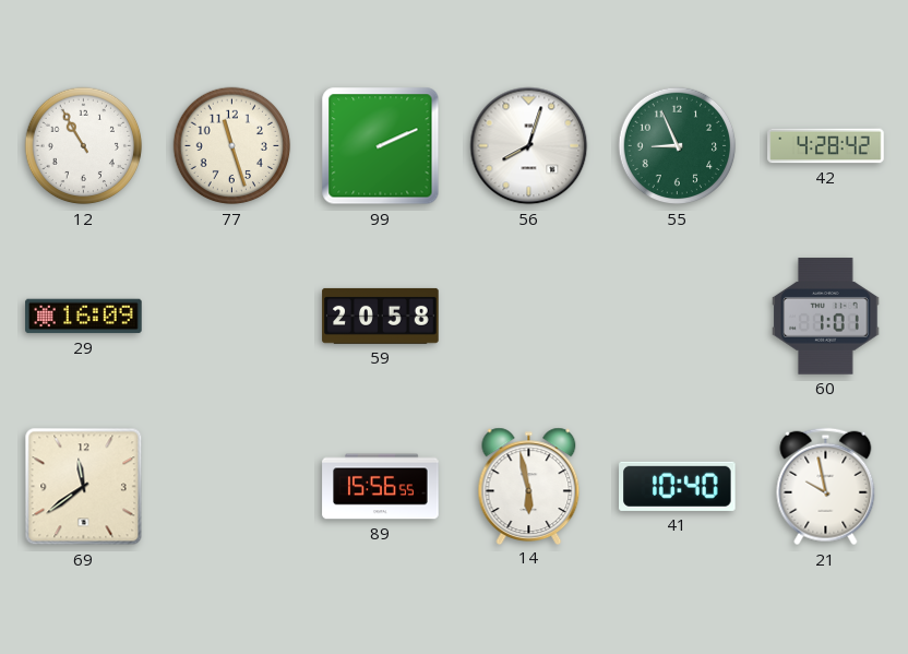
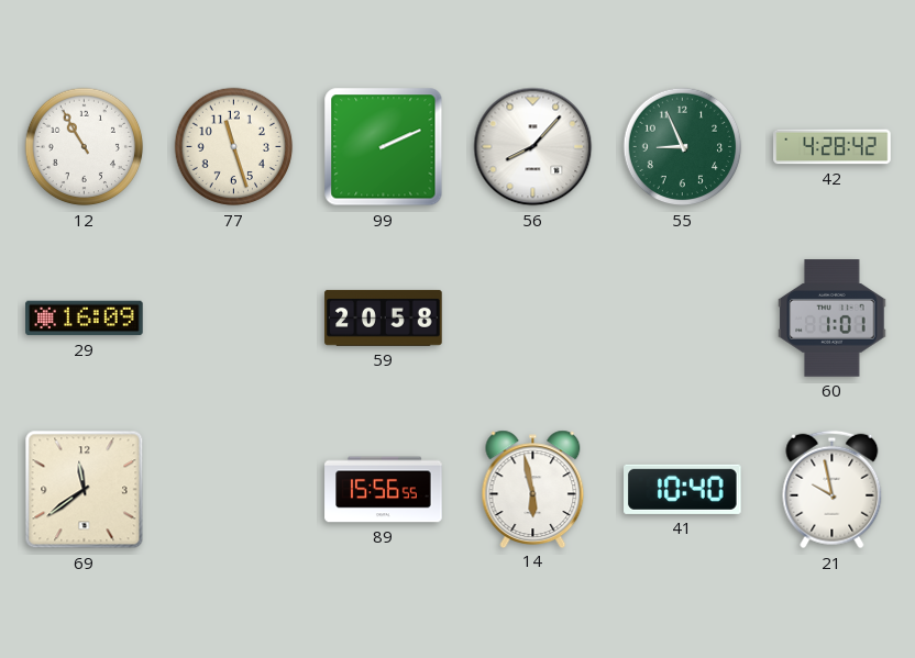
56: 8:03 -> 8:07 (533, 147)
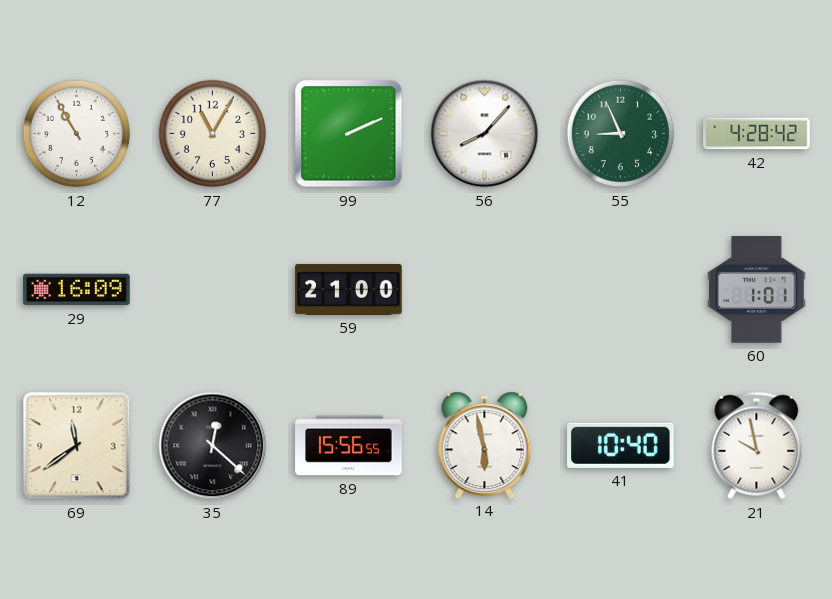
77: 11:27 -> 11:05 (213, 134)
59: 20:58 -> 21:00 (349, 289)
35: none -> 12:22 (213, 446)
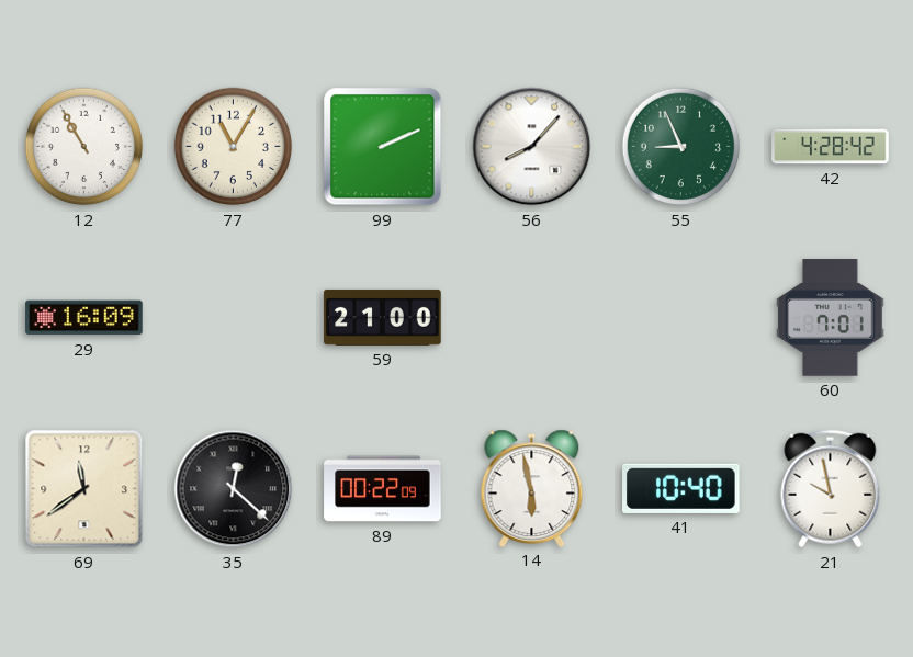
60: 1:01 -> 7:01 (831, 318)
89: 15:56 -> 00:22 (383, 489)
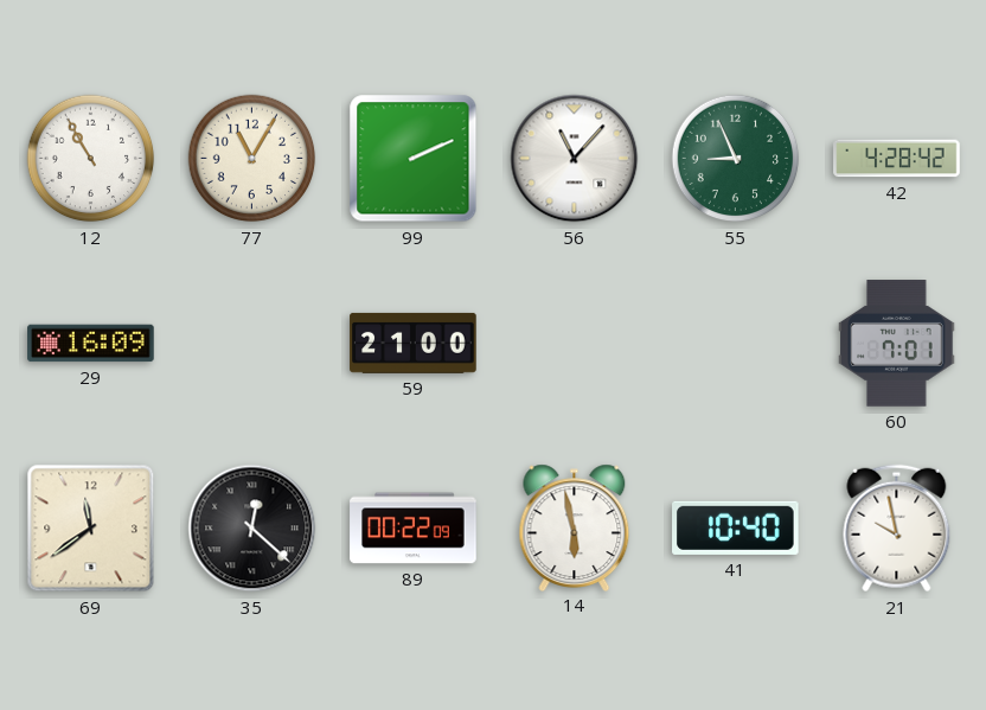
56: 8:07 -> 11:07 (575, 159)
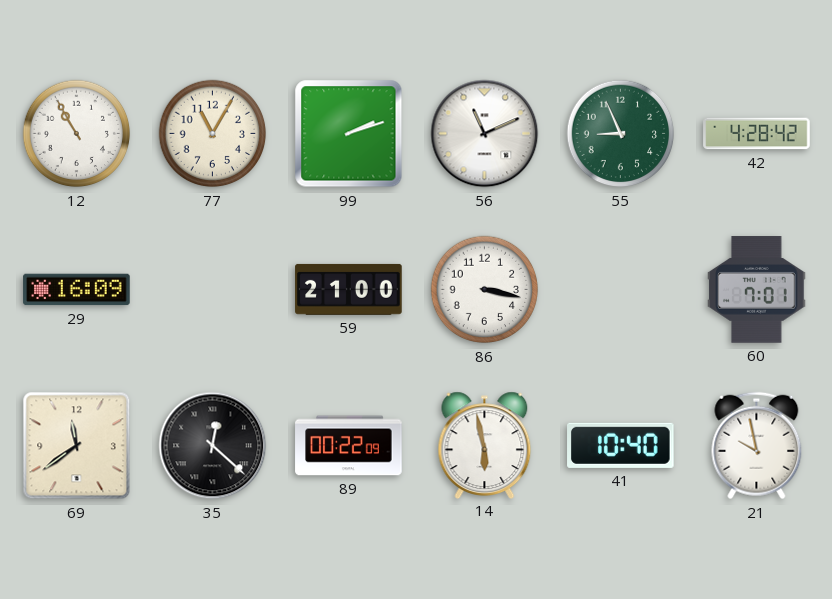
99: 2:11 -> 2:12 (349, 134)
56: 11:07 -> 11:11 (485, 134)
86: none -> 3:17 (485, 290)
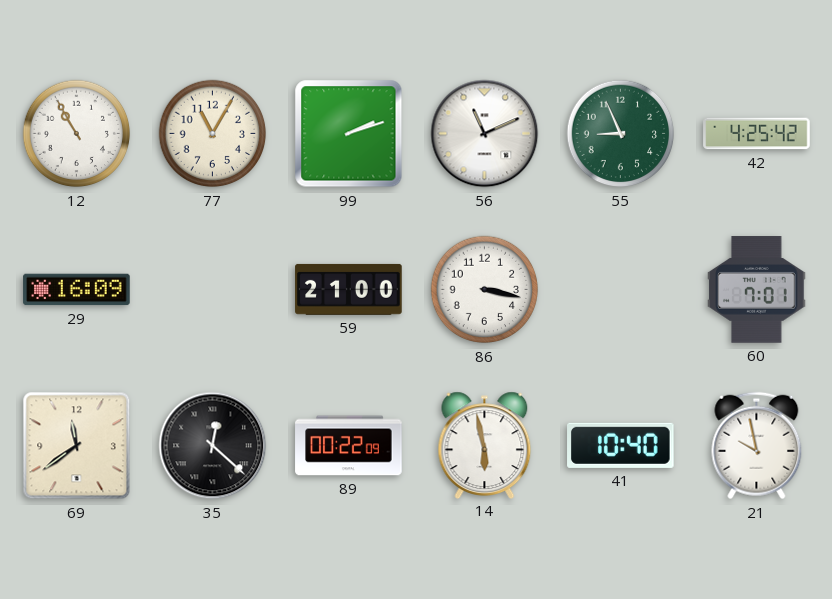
42: 4:28 -> 4:25 (757, 134)
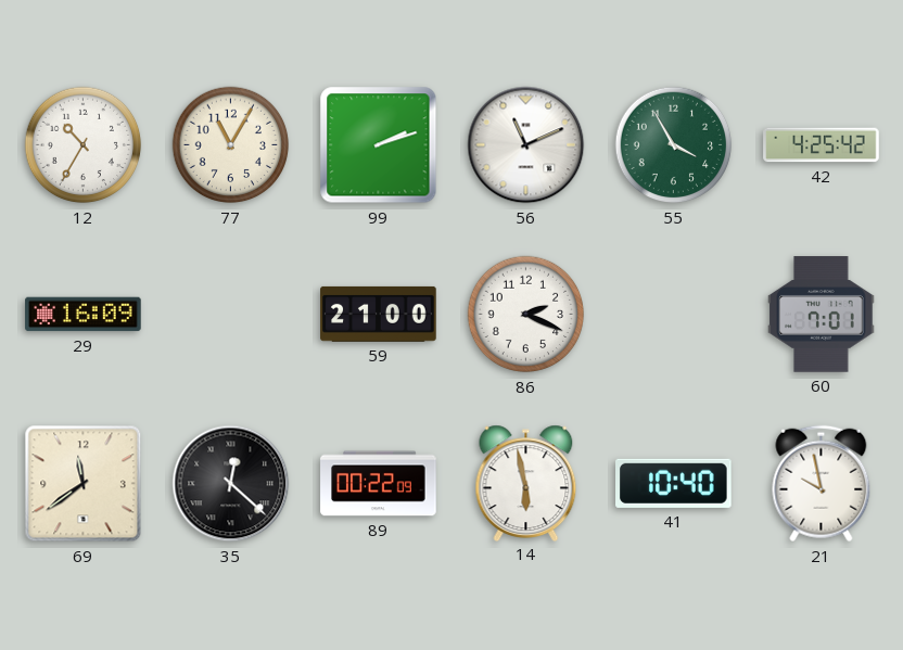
12: 10:55 -> 10:35 (84, 145)
55: 8:56 -> 3:55 (674, 145)
86: 3:17 -> 2:19 (526, 315)
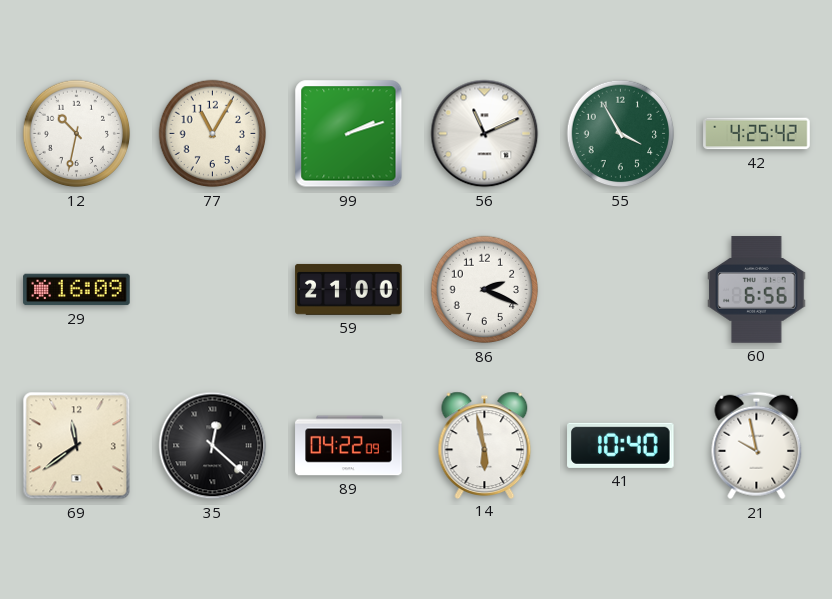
12: 10:35 -> 10:32 (77, 134)
60: 7:01 -> 6:56 (757, 290)
89: 00:22 -> 04:22 (349, 446)
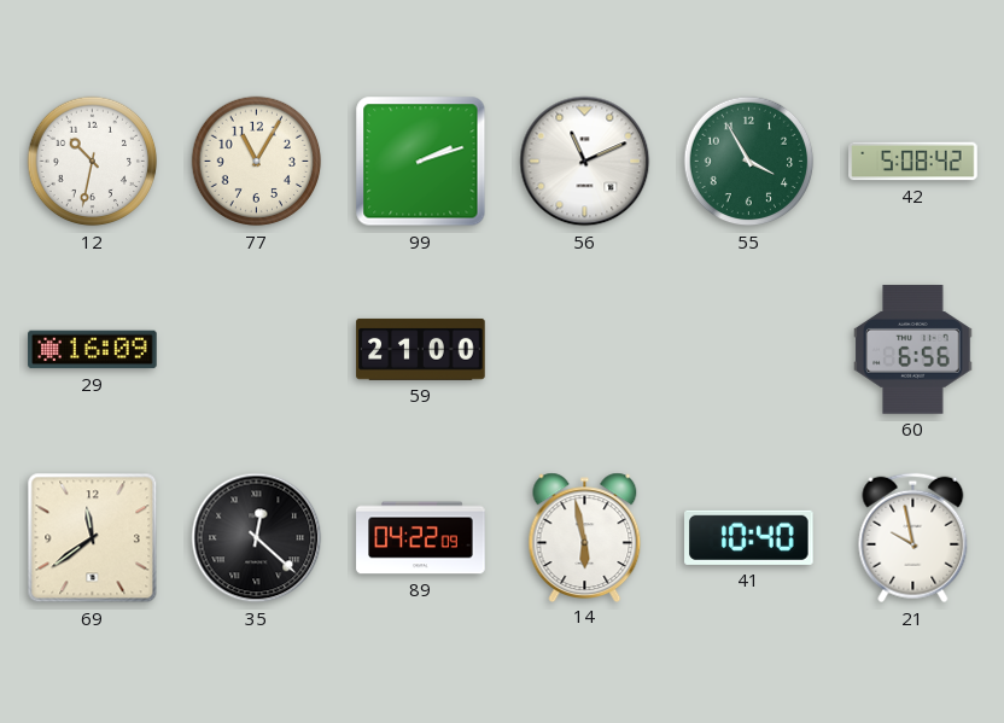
42: 4:25 -> 5:08 (913, 162)
86: 2:19 -> none (485, 290)
